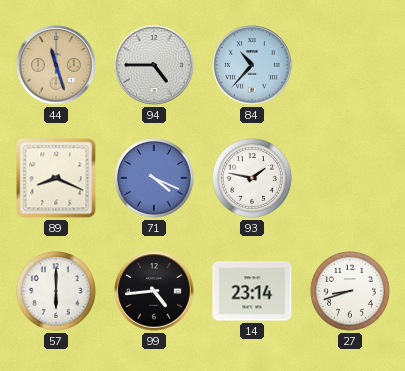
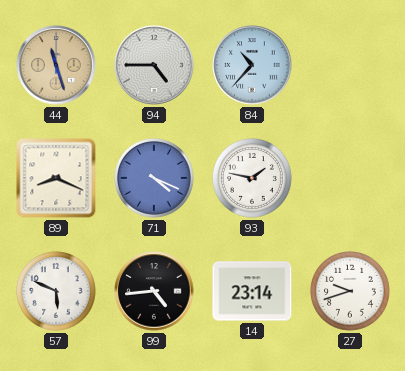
57: 6:00 -> 5:49 (57, 292)
27: 8:42 -> 9:42 (351, 292)
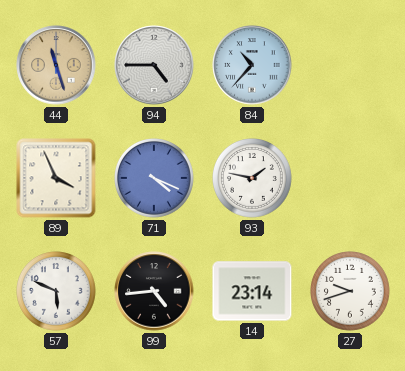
89: 8:19 -> 3:56 (56, 178)
